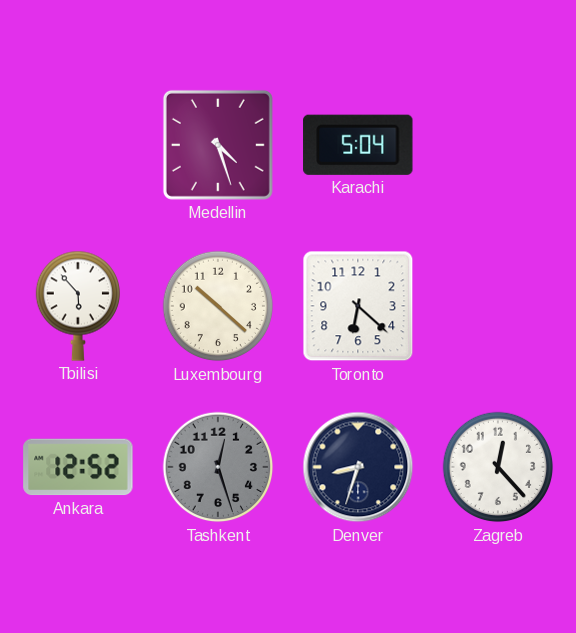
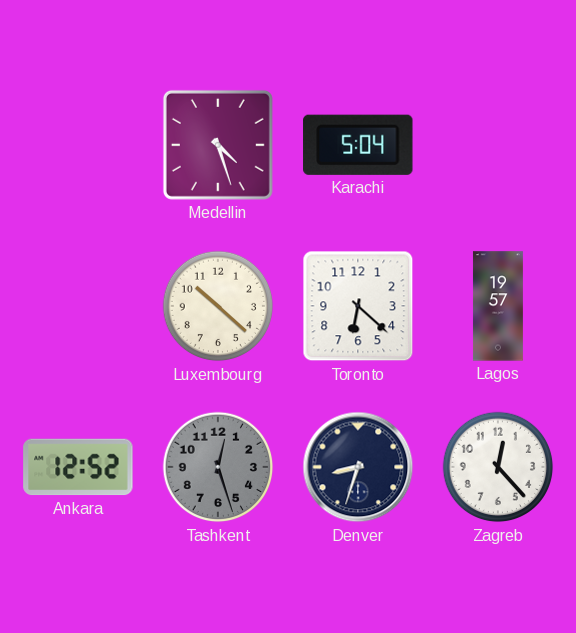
Tbilisi: 5:53 -> none (77, 306)
Lagos: none -> 19:57 (498, 306)
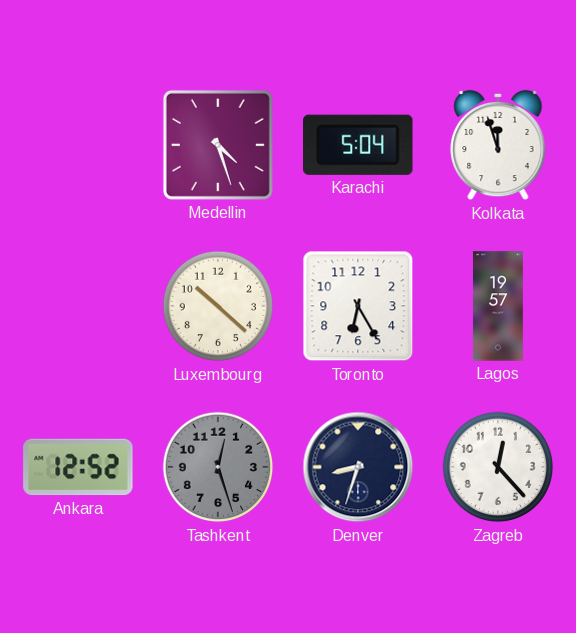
Kolkata: none -> 11:57 (498, 145)
Toronto: 6:22 -> 6:25 (358, 306)
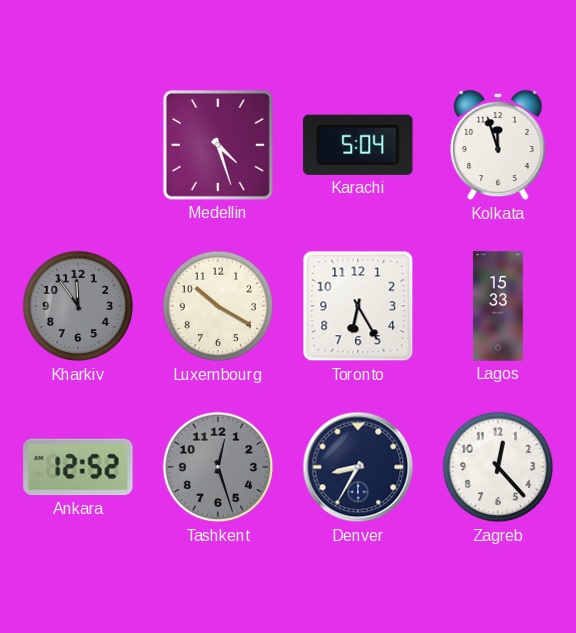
Kharkiv: none -> 11:54 (78, 306)
Luxembourg: 10:22 -> 10:20 (218, 306)
Lagos: 19:57 -> 15:33 (498, 306)
Denver: 8:33 -> 8:35 (358, 467)
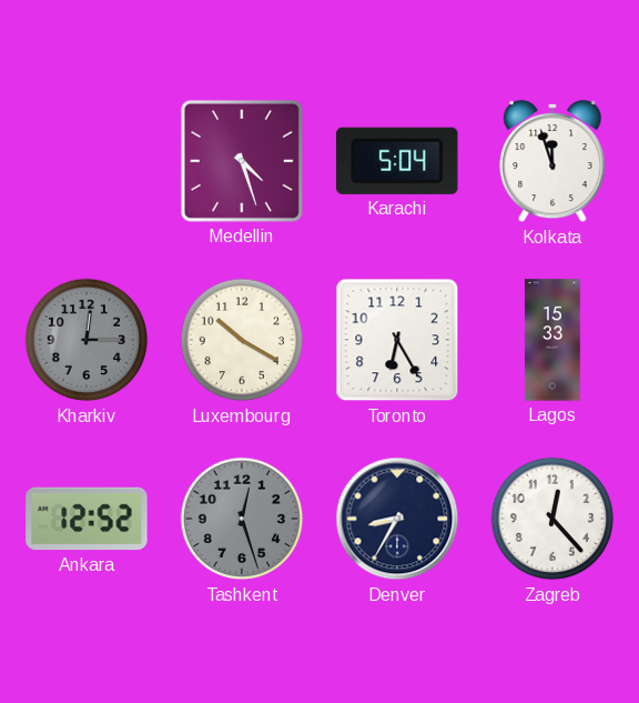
Kharkiv: 11:54 -> 12:15 (87, 340)
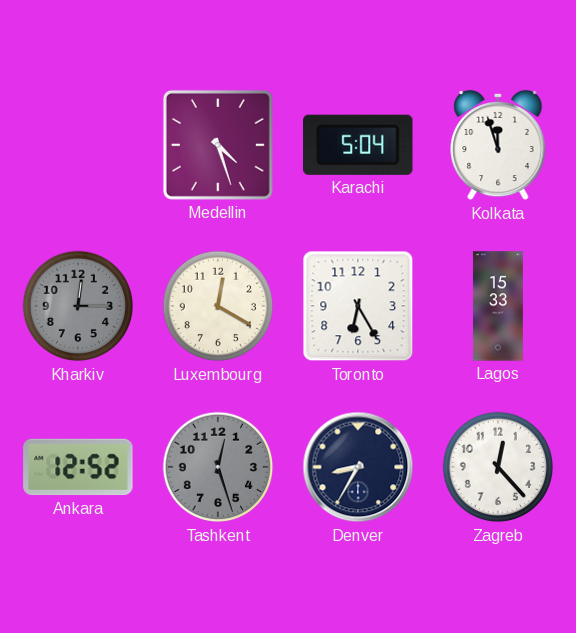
Luxembourg: 10:20 -> 12:20 (218, 306)
